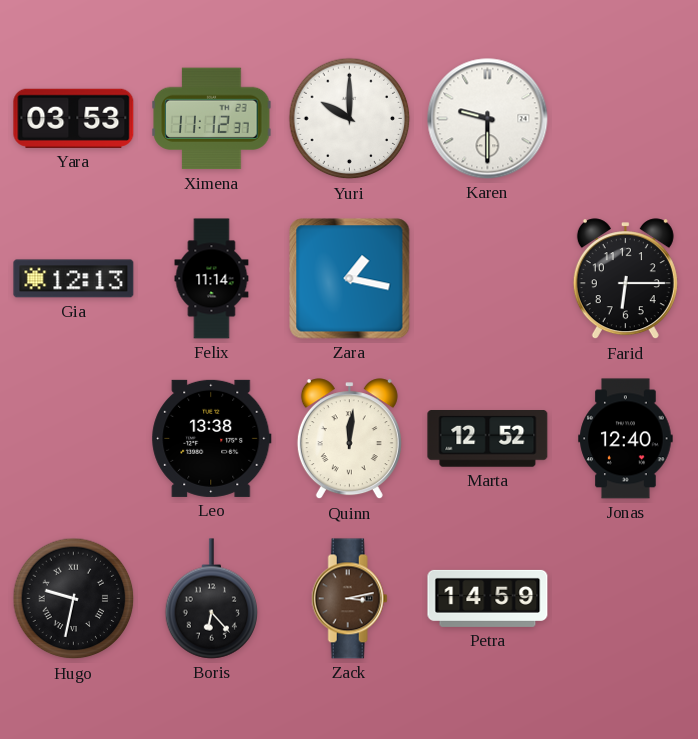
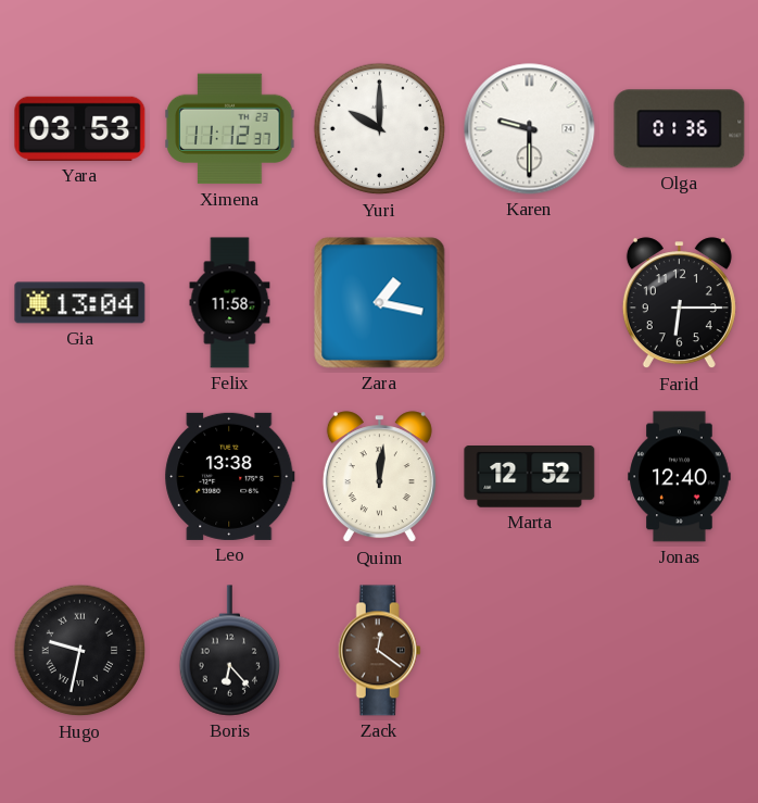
Olga: none -> 01:36 (680, 129)
Gia: 12:13 -> 13:04 (80, 303)
Felix: 11:14 -> 11:58 (230, 303)
Zack: 3:13 -> 12:21 (379, 651)
Petra: 14:59 -> none (488, 598)
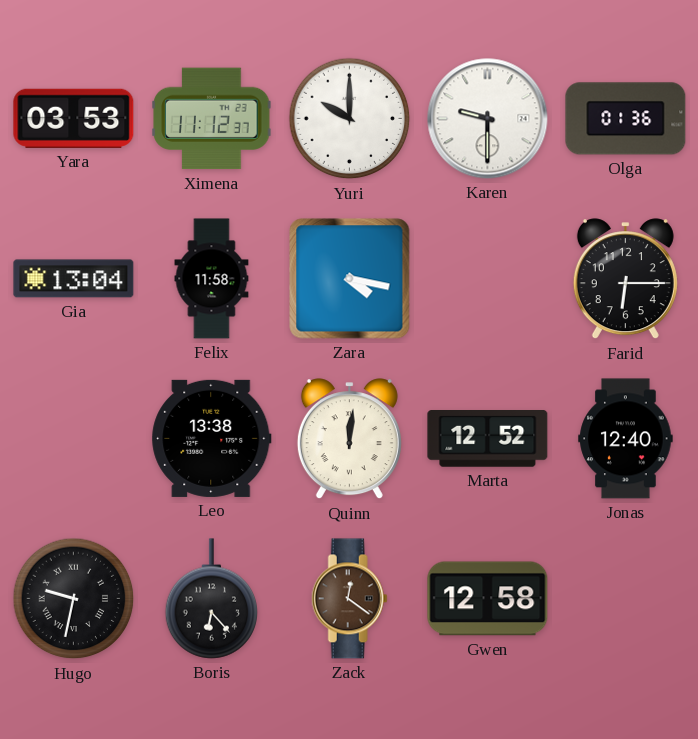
Zara: 1:17 -> 4:17 (350, 279)
Gwen: none -> 12:58 (488, 599)
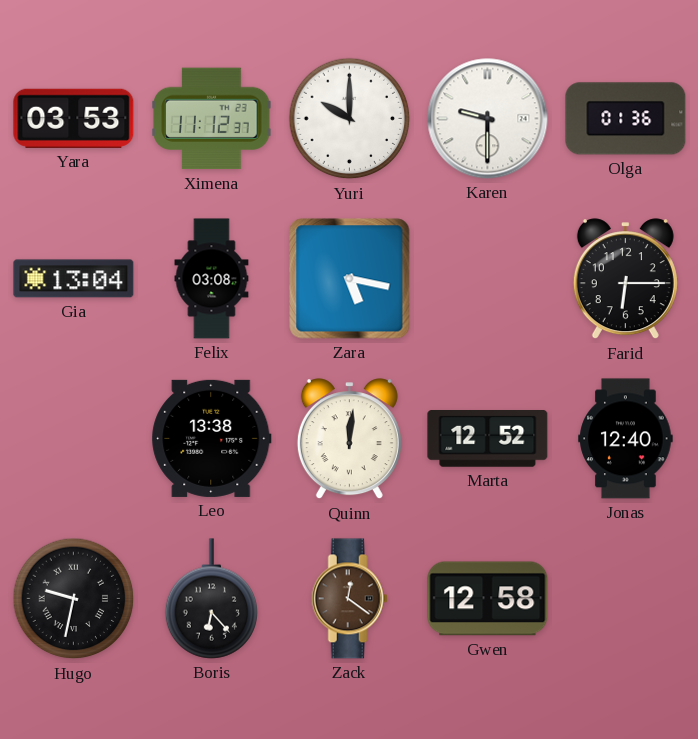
Felix: 11:58 -> 03:08 (212, 279)
Zara: 4:17 -> 5:17 (350, 279)
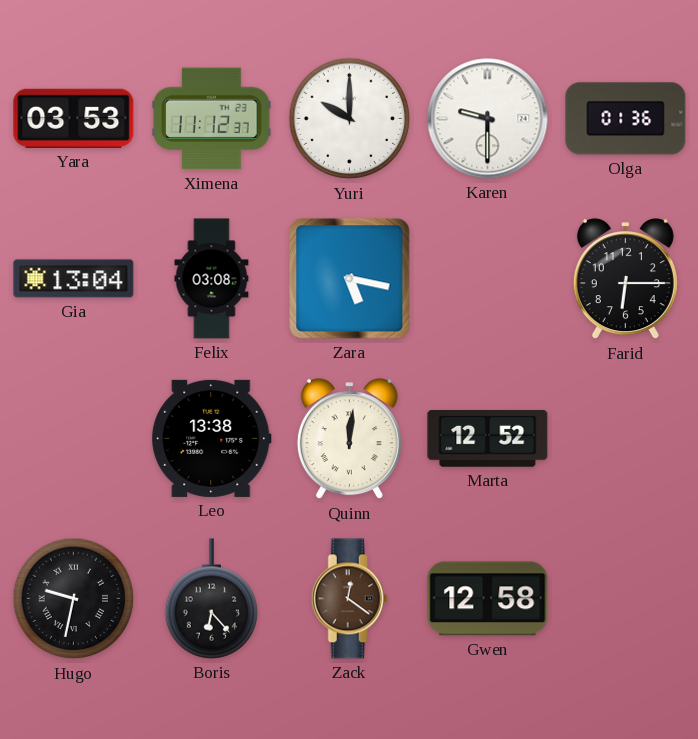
Jonas: 12:40 -> none (626, 439)
